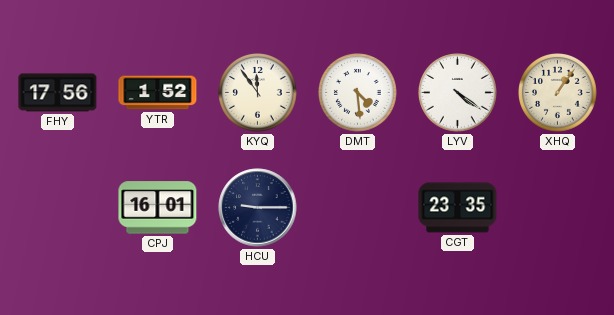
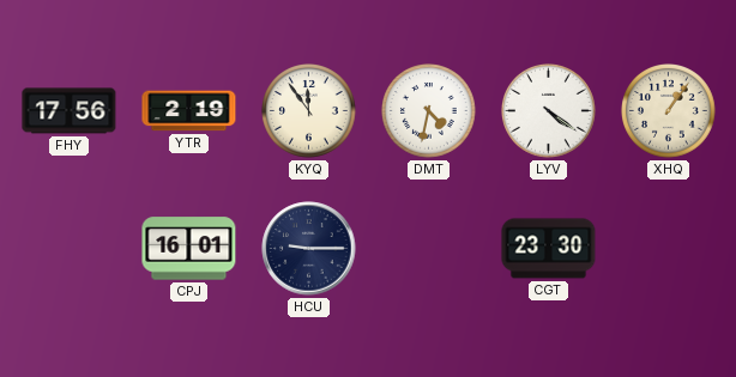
YTR: 1:52 -> 2:19 (189, 111)
DMT: 4:29 -> 4:32 (429, 111)
CGT: 23:35 -> 23:30 (549, 249)
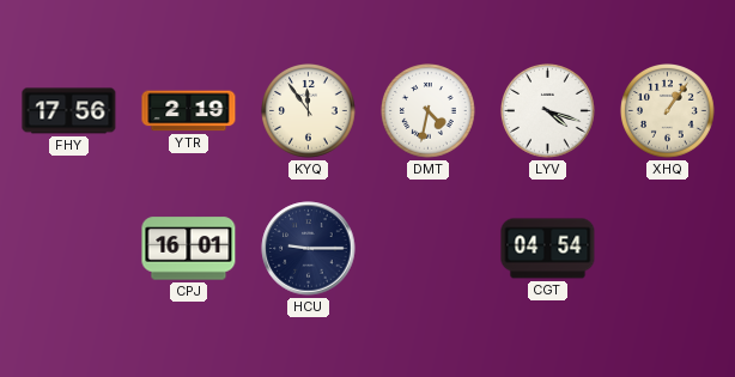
LYV: 4:21 -> 4:18 (548, 111)
CGT: 23:30 -> 04:54 (548, 249)
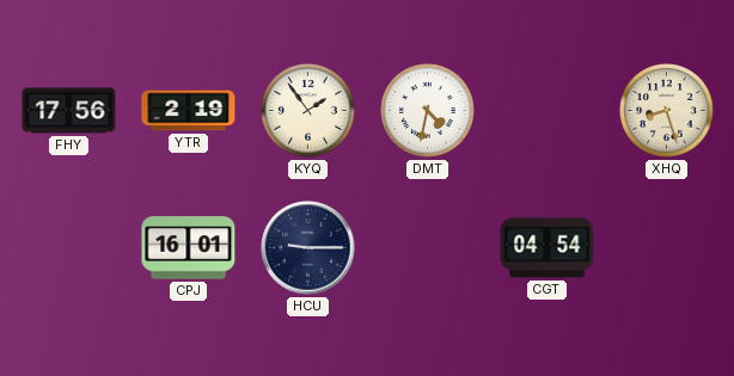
KYQ: 11:54 -> 1:54 (308, 111)
LYV: 4:18 -> none (548, 111)
XHQ: 1:06 -> 8:27 (667, 111)
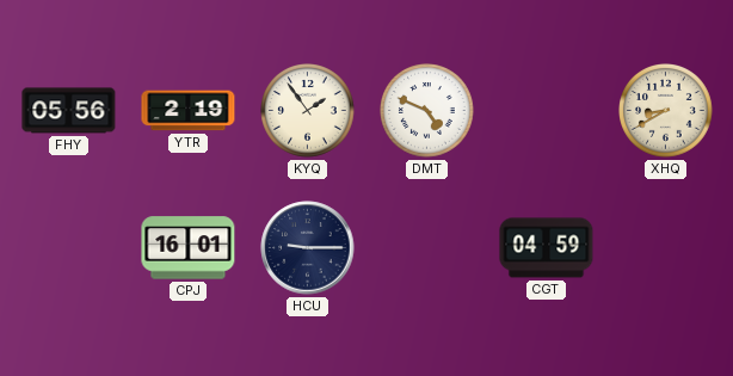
FHY: 17:56 -> 05:56 (69, 111)
DMT: 4:32 -> 4:49 (427, 111)
XHQ: 8:27 -> 8:40 (666, 111)
CGT: 04:54 -> 04:59 (547, 248)
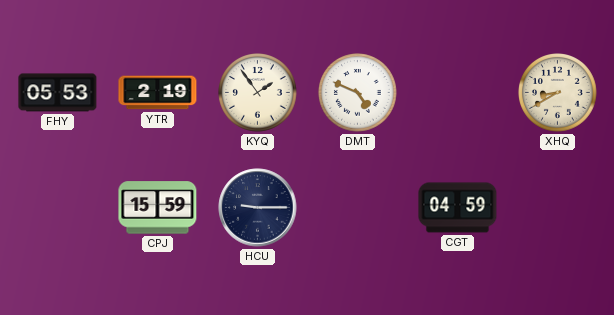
FHY: 05:56 -> 05:53 (58, 93)
CPJ: 16:01 -> 15:59 (158, 208)
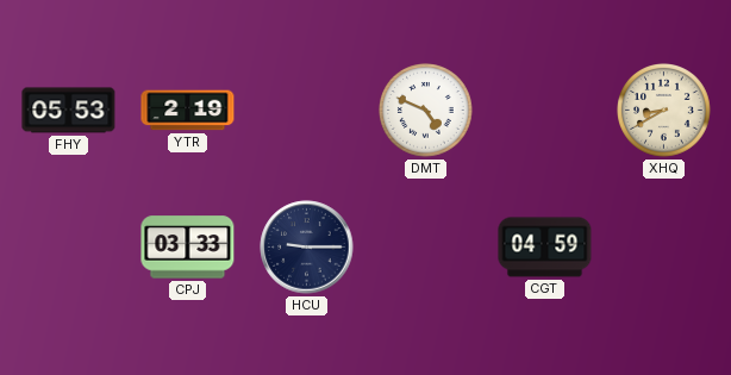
KYQ: 1:54 -> none (258, 93)
CPJ: 15:59 -> 03:33 (188, 248)
